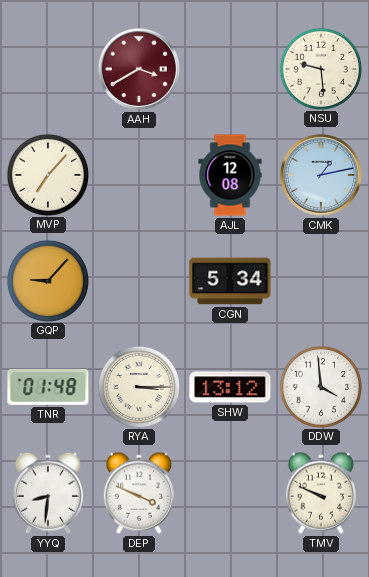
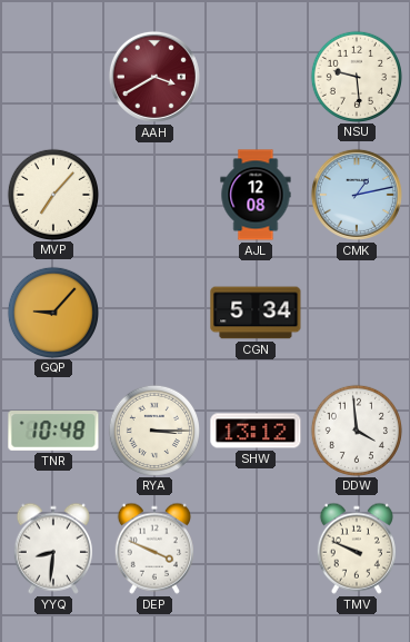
TNR: 01:48 -> 10:48 (53, 431)
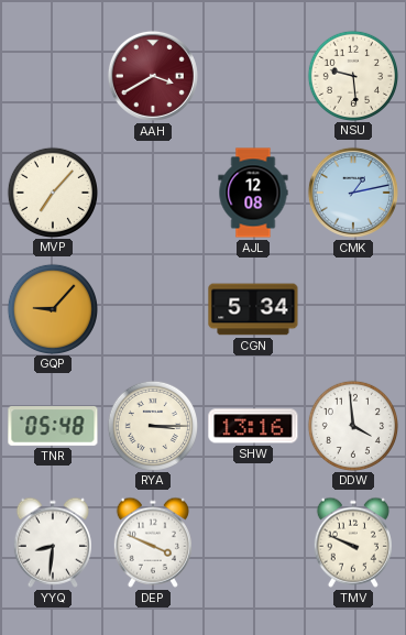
TNR: 10:48 -> 05:48 (53, 426)
SHW: 13:12 -> 13:16 (253, 426)
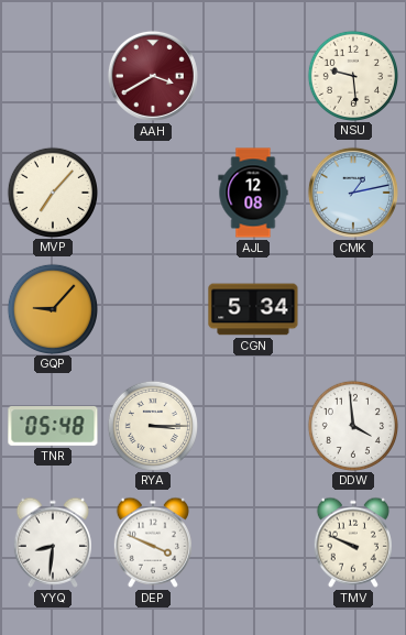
SHW: 13:16 -> none (253, 426)
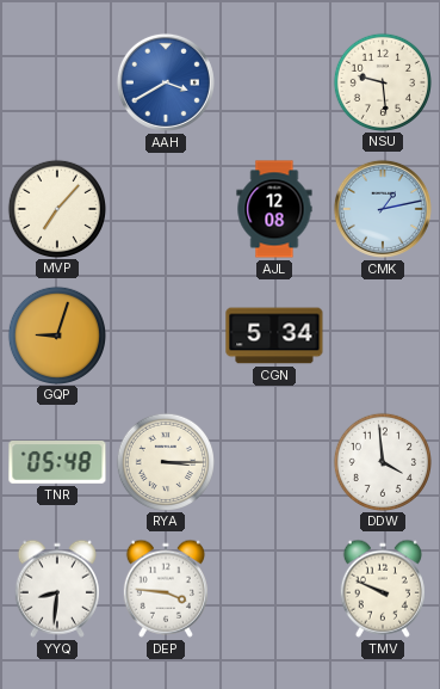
AAH dial: burgundy -> blue (166, 82)
GQP: 9:07 -> 9:03 (56, 334)
DEP: 3:49 -> 3:46 (166, 589)
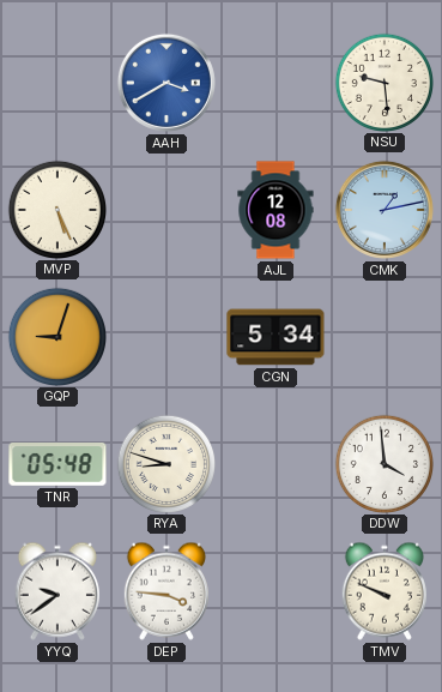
MVP: 7:07 -> 5:26 (56, 209)
RYA: 3:15 -> 8:48 (165, 463)
YYQ: 8:31 -> 9:39 (57, 591)
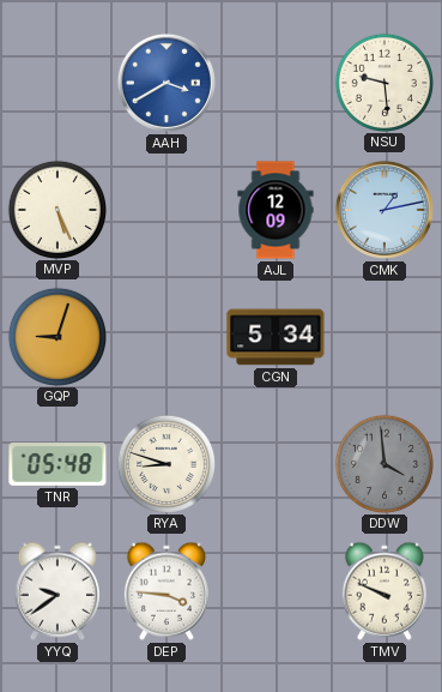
AJL: 12:08 -> 12:09 (276, 210)
DDW dial: white -> grey (383, 463)
